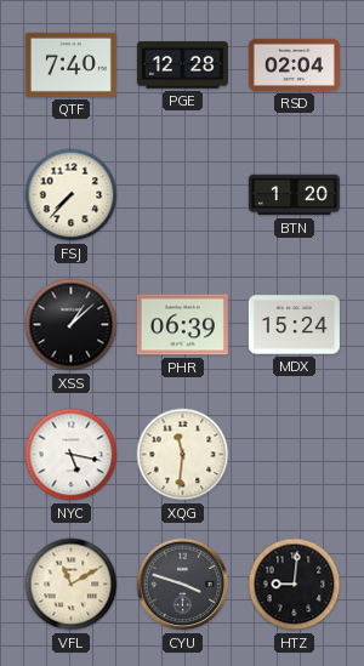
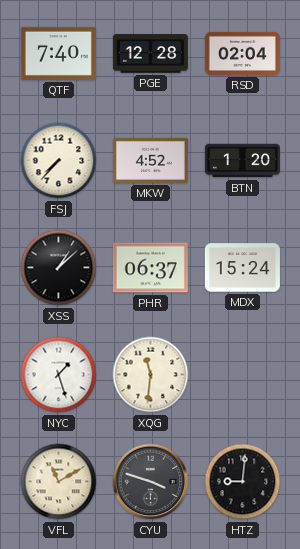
MKW: none -> 4:52 (150, 160)
PHR: 06:39 -> 06:37 (150, 268)
NYC: 5:17 -> 1:27 (59, 375)
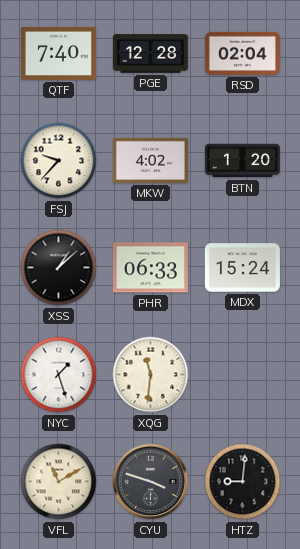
FSJ: 7:37 -> 9:37 (59, 161)
MKW: 4:52 -> 4:02 (150, 160)
PHR: 06:37 -> 06:33 (150, 268)
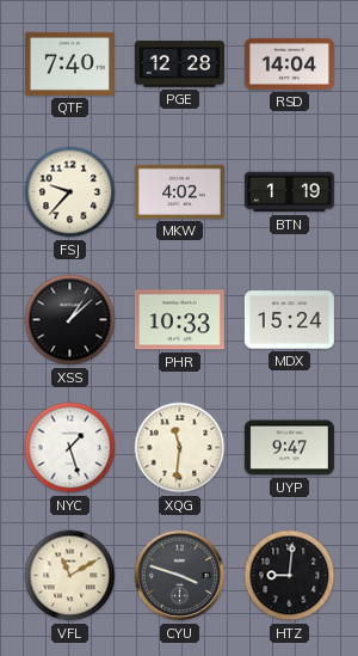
RSD: 02:04 -> 14:04 (289, 63)
BTN: 1:20 -> 1:19 (289, 192)
PHR: 06:33 -> 10:33 (179, 320)
UYP: none -> 9:47 (289, 448)
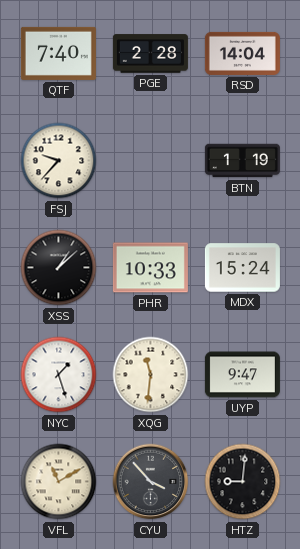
PGE: 12:28 -> 2:28 (150, 54)
MKW: 4:02 -> none (179, 191)
CYU: 3:48 -> 3:53 (151, 482)
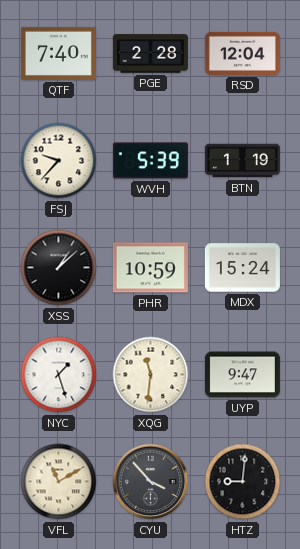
RSD: 14:04 -> 12:04 (242, 53)
WVH: none -> 5:39 (150, 161)
PHR: 10:33 -> 10:59 (150, 268)
